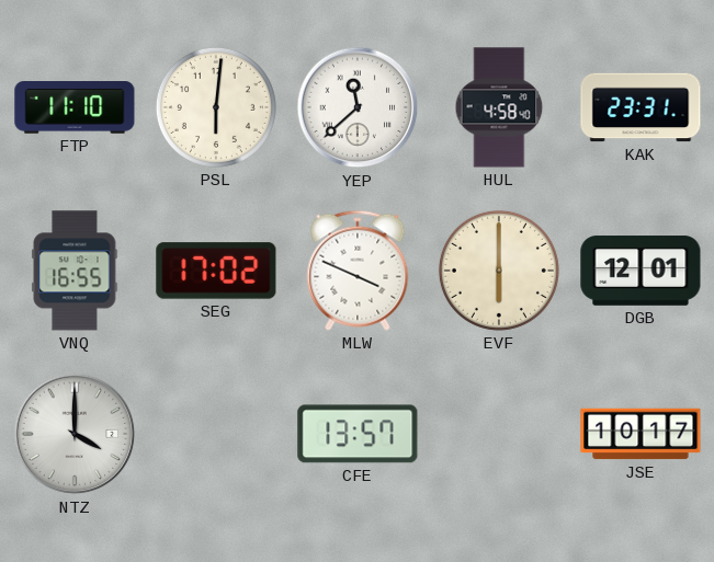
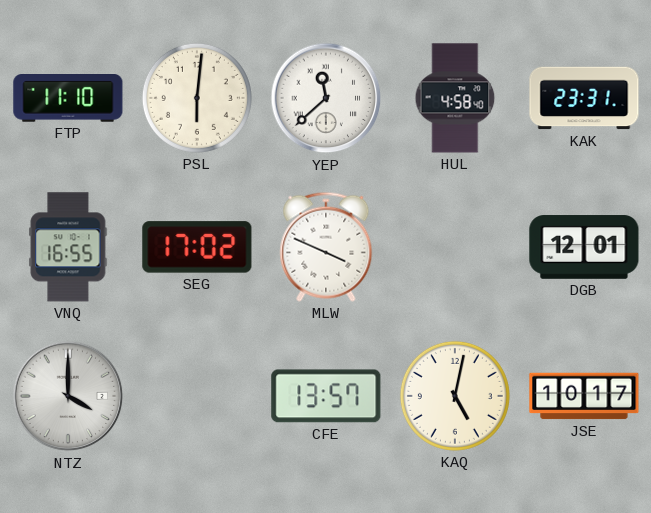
EVF: 6:00 -> none (499, 271)
KAQ: none -> 5:02 (455, 396)
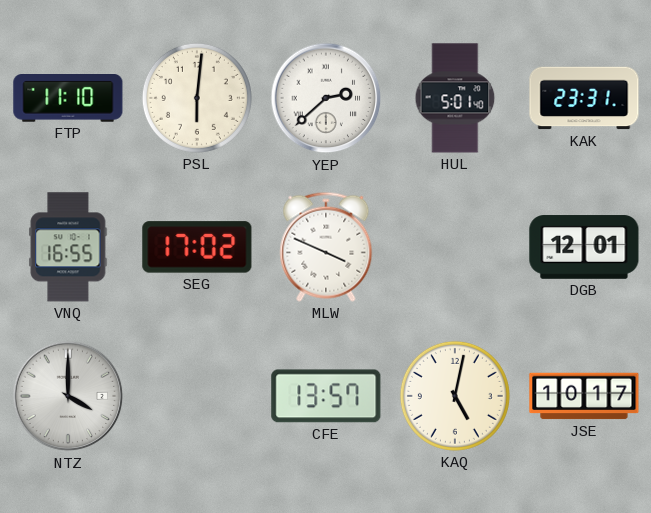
YEP: 11:38 -> 2:38 (326, 98)
HUL: 4:58 -> 5:01 (455, 98)
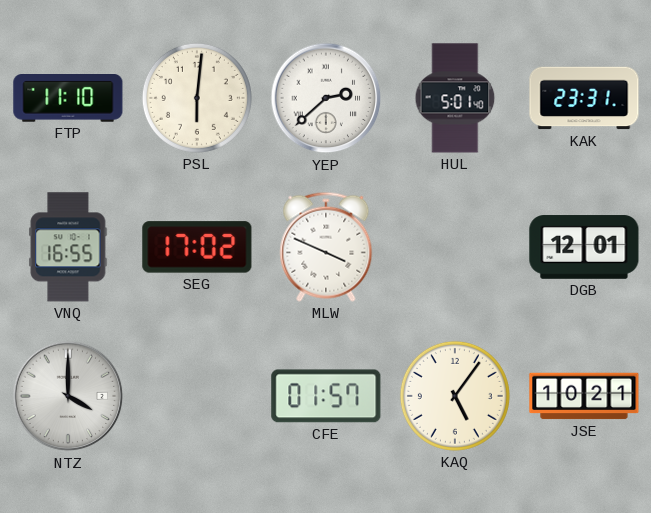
CFE: 13:57 -> 01:57 (326, 396)
KAQ: 5:02 -> 5:06 (455, 396)
JSE: 10:17 -> 10:21 (584, 396)
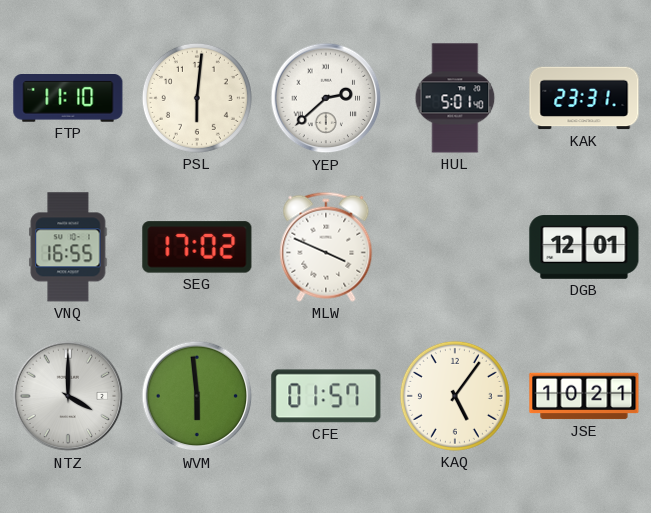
WVM: none -> 5:59 (197, 396)
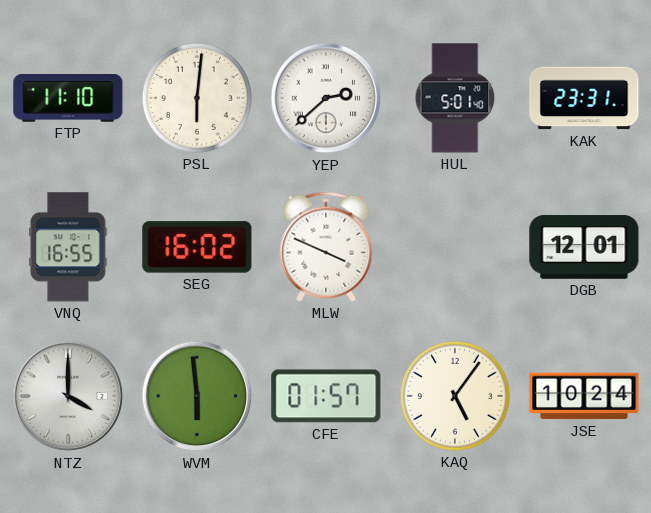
SEG: 17:02 -> 16:02 (197, 247)
JSE: 10:21 -> 10:24 (584, 396)
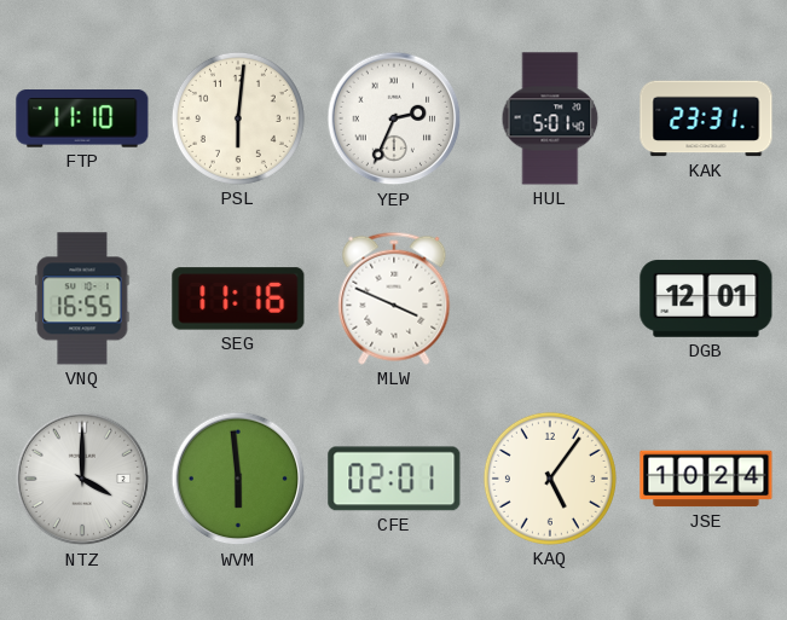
YEP: 2:38 -> 2:34 (394, 118)
SEG: 16:02 -> 11:16 (238, 299)
CFE: 01:57 -> 02:01 (394, 479)
